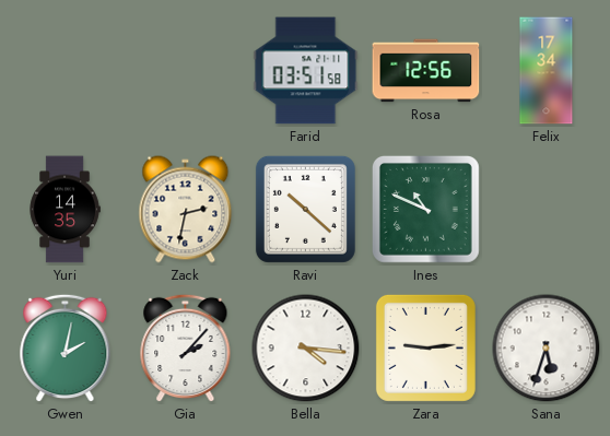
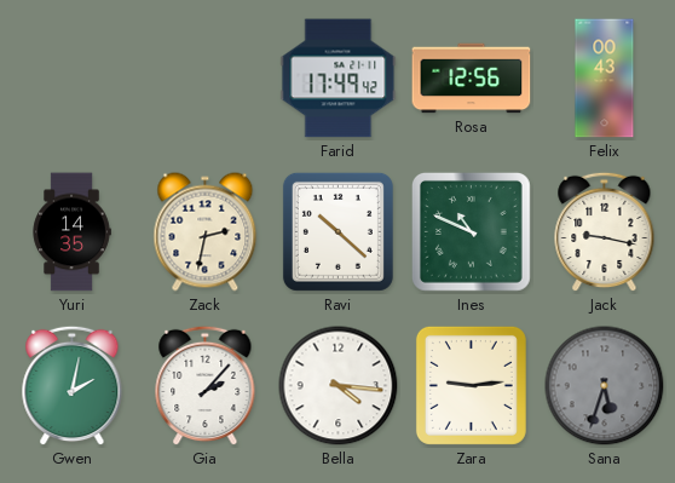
Farid: 03:51 -> 17:49 (339, 79)
Felix: 17:34 -> 00:43 (605, 79)
Jack: none -> 9:17 (605, 232)
Sana dial: white -> grey (605, 386)
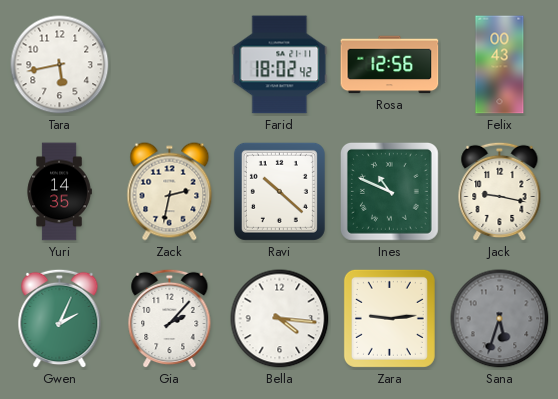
Tara: none -> 5:43 (60, 65)
Farid: 17:49 -> 18:02 (280, 65)
Gwen: 2:02 -> 2:04 (60, 319)
